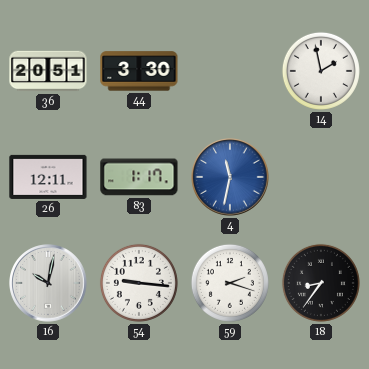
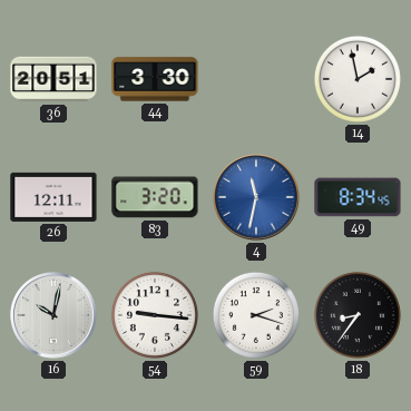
83: 1:17 -> 3:20 (155, 197)
49: none -> 8:34 (358, 197)
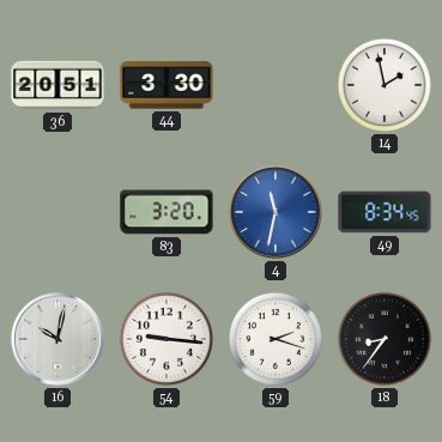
26: 12:11 -> none (53, 197)
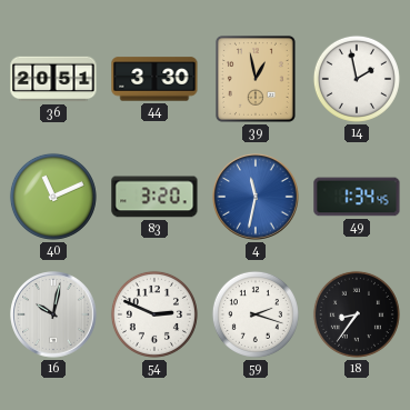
39: none -> 12:58 (256, 79)
40: none -> 11:11 (53, 197)
49: 8:34 -> 1:34 (357, 197)
54: 9:16 -> 2:49 (154, 314)
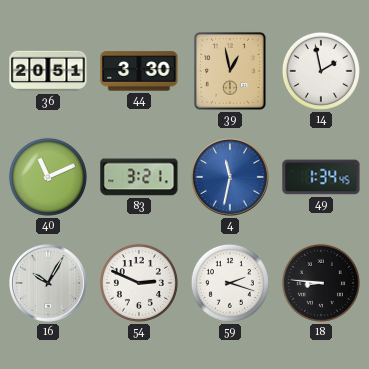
83: 3:20 -> 3:21 (139, 177)
16: 10:02 -> 10:05 (48, 283)
18: 8:36 -> 8:46 (321, 283)
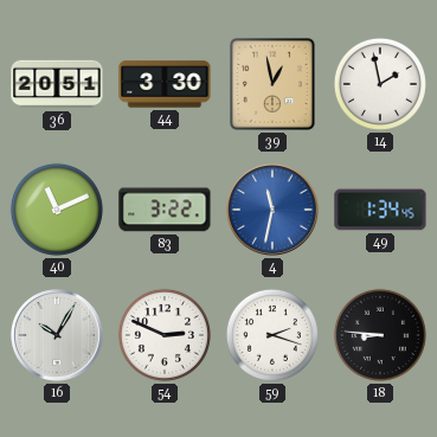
83: 3:21 -> 3:22 (165, 210)
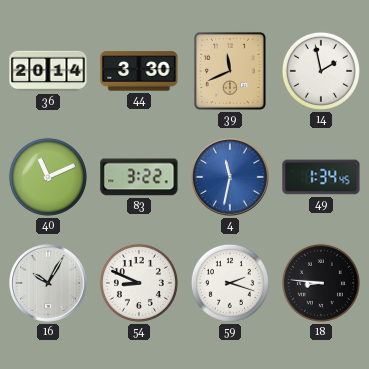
36: 20:51 -> 20:14 (48, 71)
39: 12:58 -> 11:41 (230, 71)
54: 2:49 -> 8:49 (139, 283)
